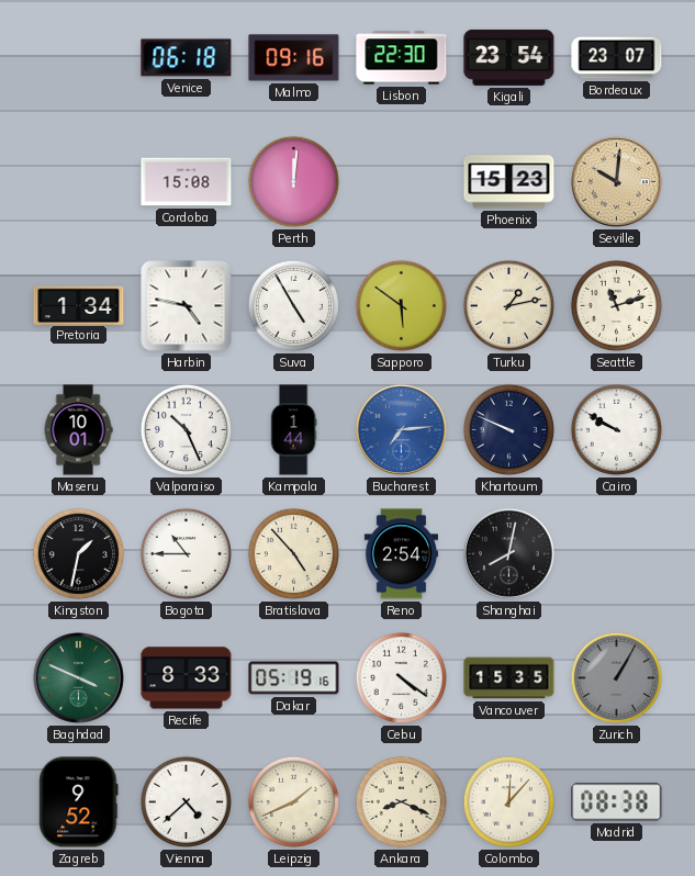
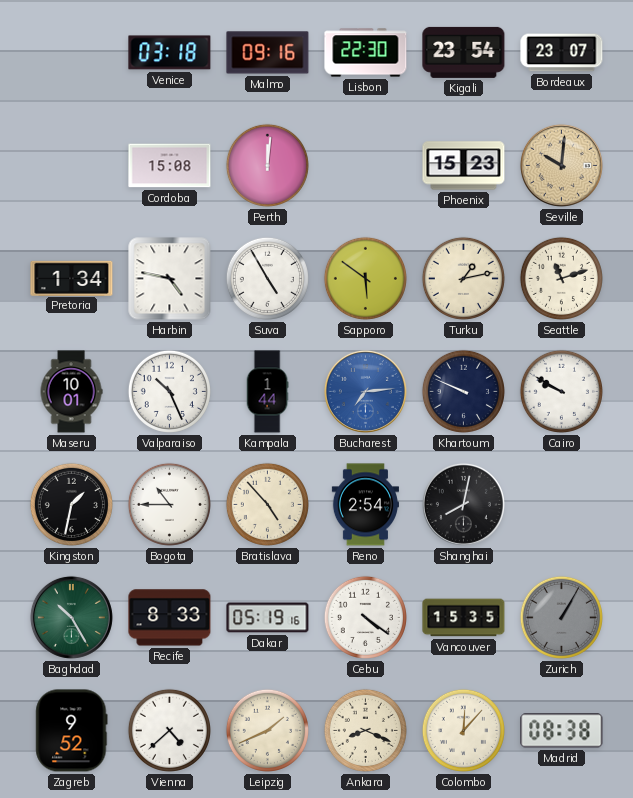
Venice: 06:18 -> 03:18 (170, 53)
Baghdad: 3:49 -> 10:25 (71, 617)
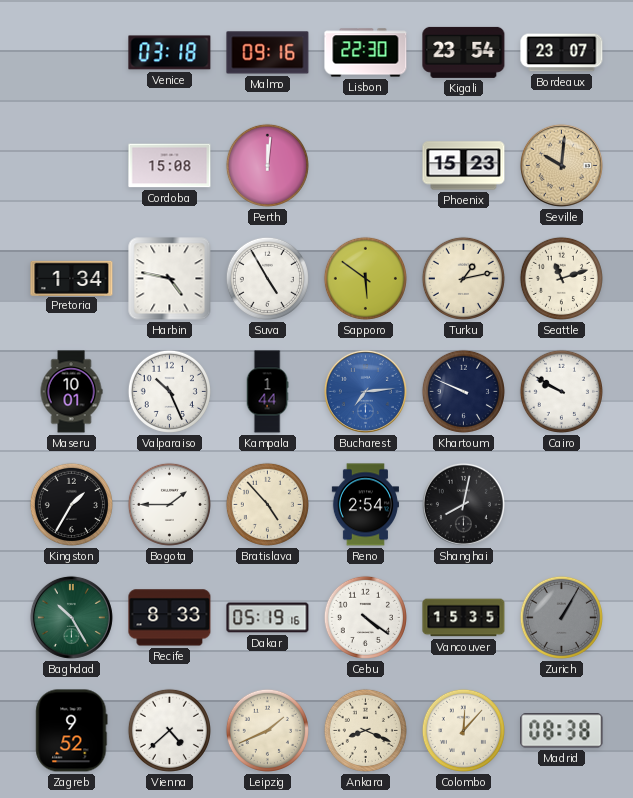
Kingston: 1:32 -> 1:35 (71, 504)
Bogota: 10:45 -> 1:45 (169, 504)
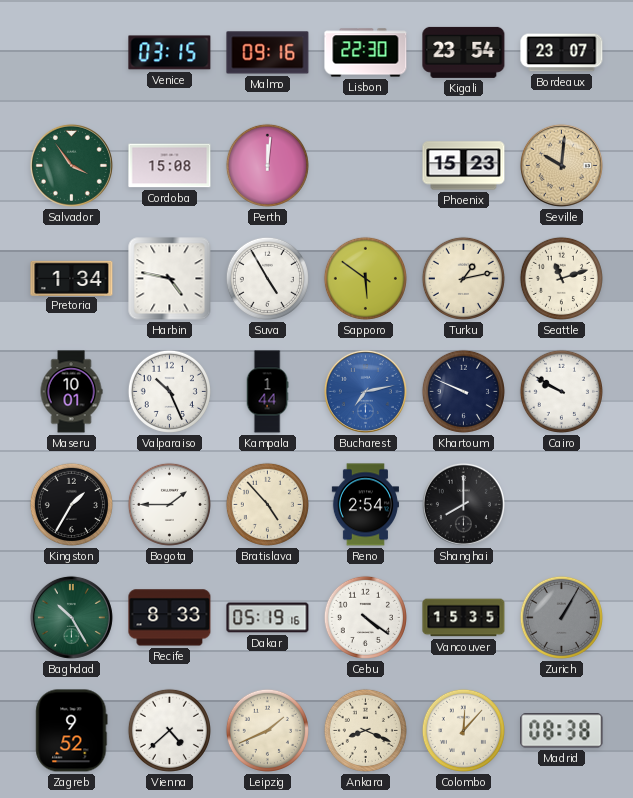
Venice: 03:18 -> 03:15 (170, 53)
Salvador: none -> 3:54 (71, 165)
Bucharest: 7:14 -> 7:13 (365, 391)
Shanghai: 8:02 -> 8:00 (463, 504)
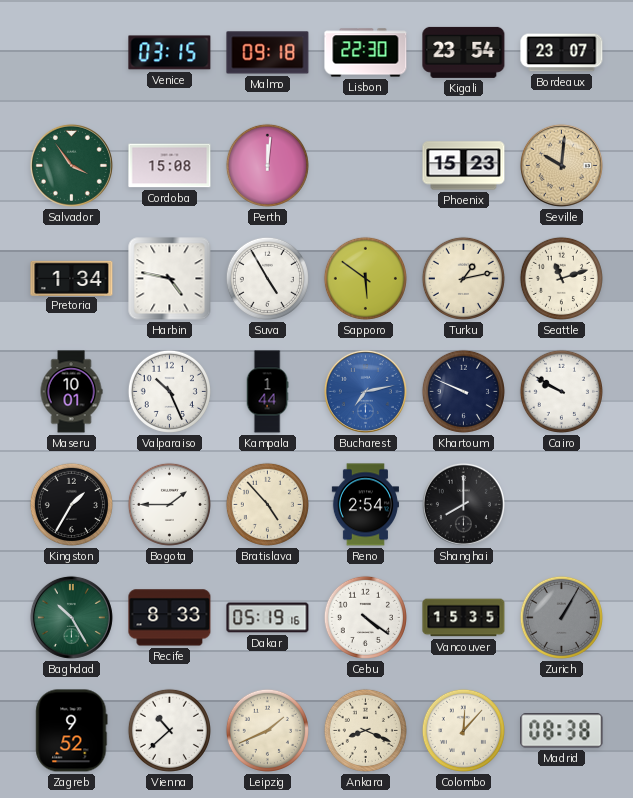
Malmo: 09:16 -> 09:18 (268, 53)
Vienna: 4:38 -> 10:38 (169, 730)
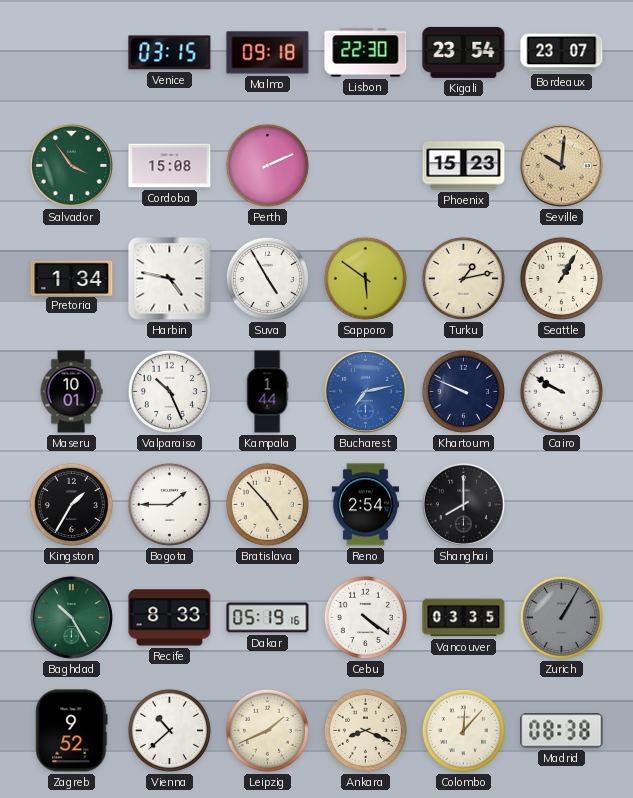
Perth: 12:01 -> 2:11 (267, 165)
Seattle: 11:12 -> 1:05 (561, 278)
Vancouver: 15:35 -> 03:35 (464, 618)
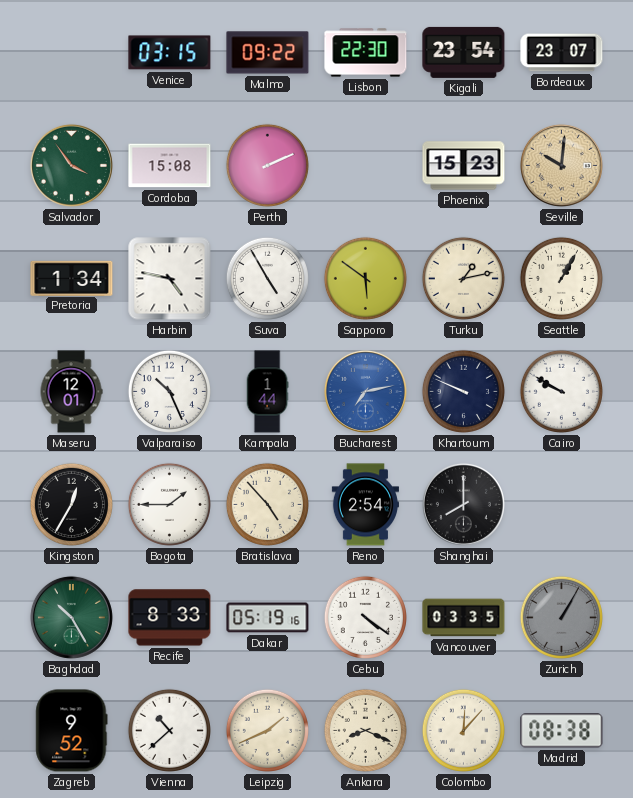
Malmo: 09:18 -> 09:22 (268, 53)
Maseru: 10:01 -> 12:01 (71, 392)
Kingston: 1:35 -> 12:35 (71, 504)
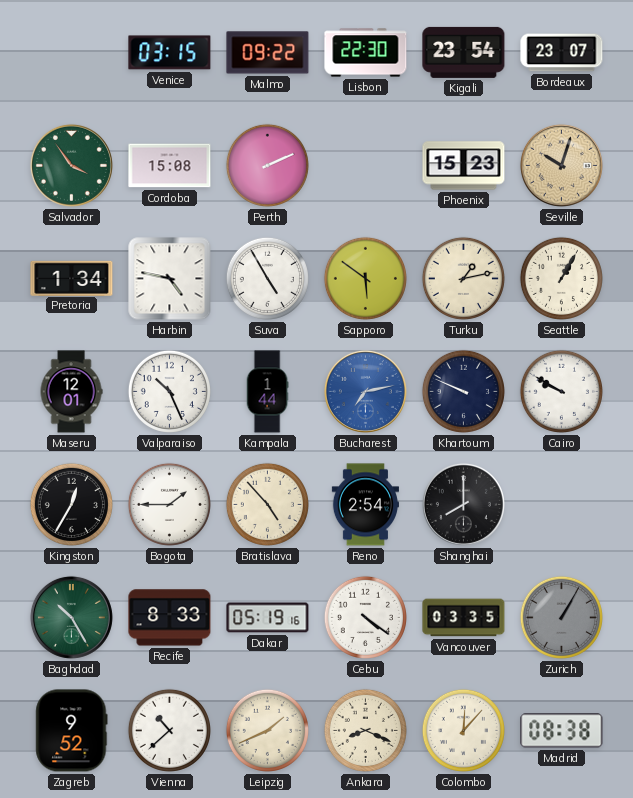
Seville: 10:01 -> 10:03 (561, 165)
